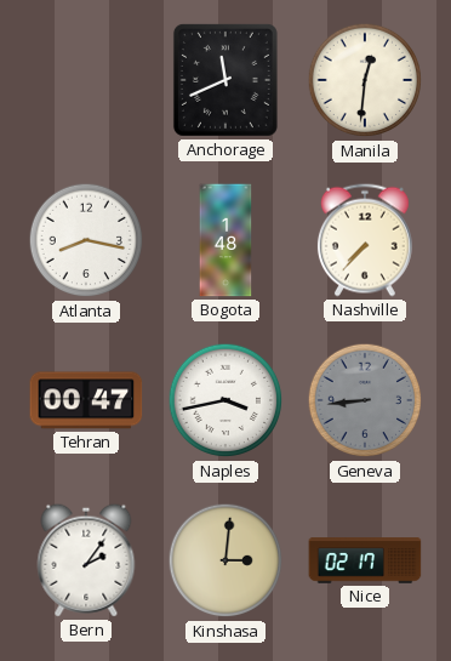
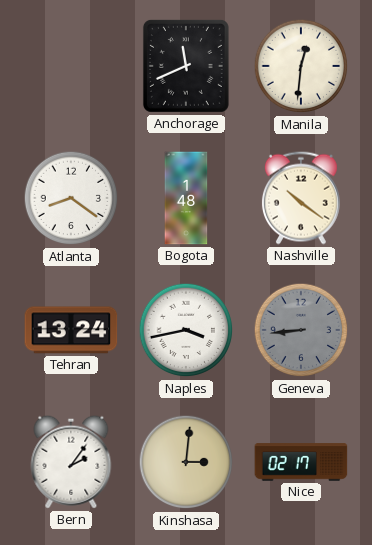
Atlanta: 8:17 -> 8:21 (71, 198)
Nashville: 7:37 -> 10:21 (301, 198)
Tehran: 00:47 -> 13:24 (71, 330)
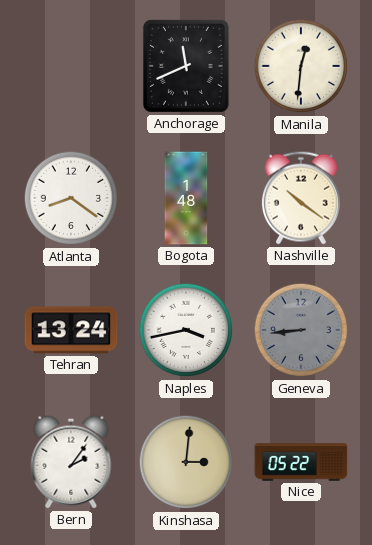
Nice: 02:17 -> 05:22 (301, 462)
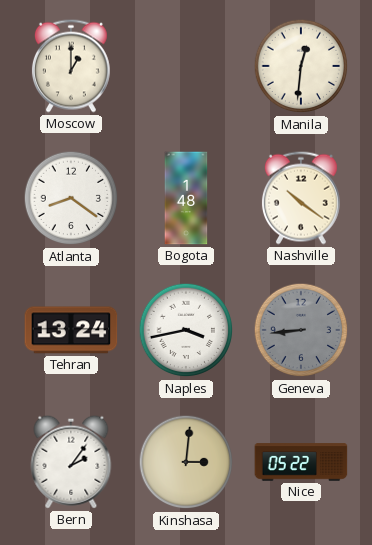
Moscow: none -> 1:00 (71, 66)
Anchorage: 11:41 -> none (186, 66)
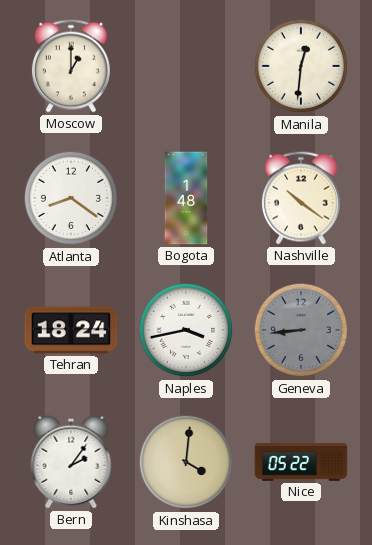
Tehran: 13:24 -> 18:24 (71, 330)
Kinshasa: 3:01 -> 4:01 (186, 462)
